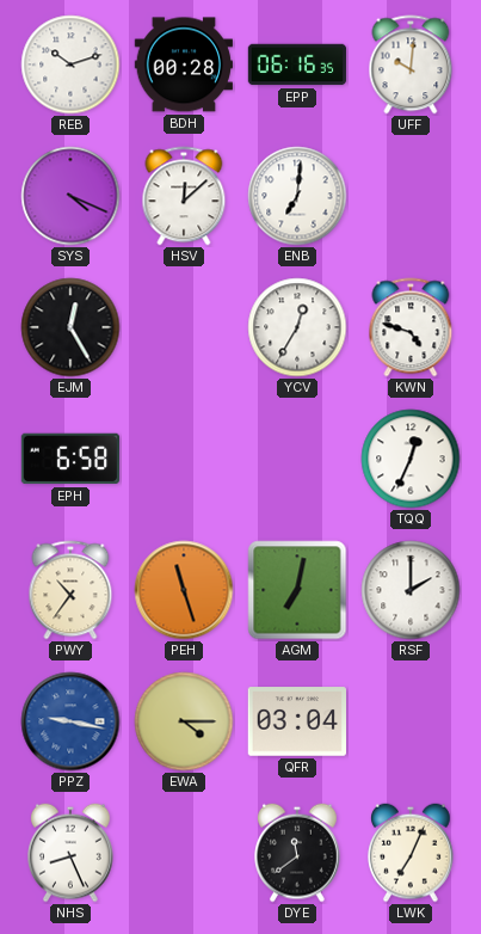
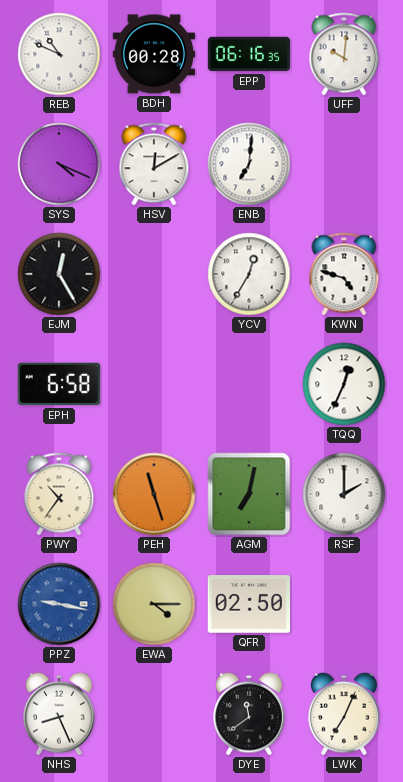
REB: 10:12 -> 10:49 (59, 54)
HSV: 12:08 -> 12:10 (154, 164)
QFR: 03:04 -> 02:50 (248, 604)
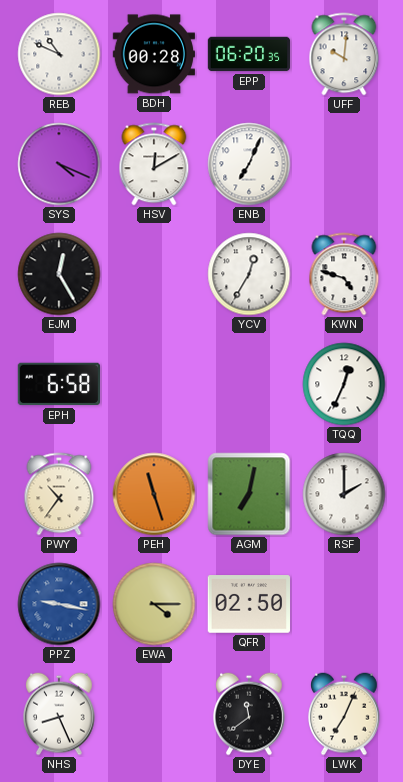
EPP: 06:16 -> 06:20 (249, 54)
ENB: 7:01 -> 7:04 (249, 164)
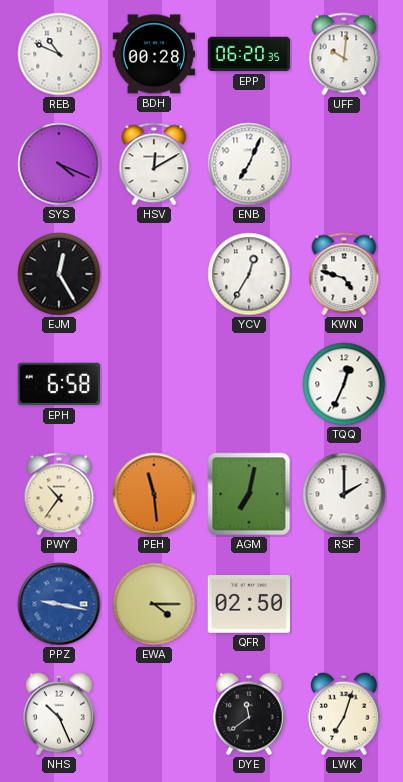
PEH: 11:27 -> 11:29 (154, 494)
NHS: 8:26 -> 10:26 (60, 714)
LWK: 7:04 -> 7:03 (345, 714)
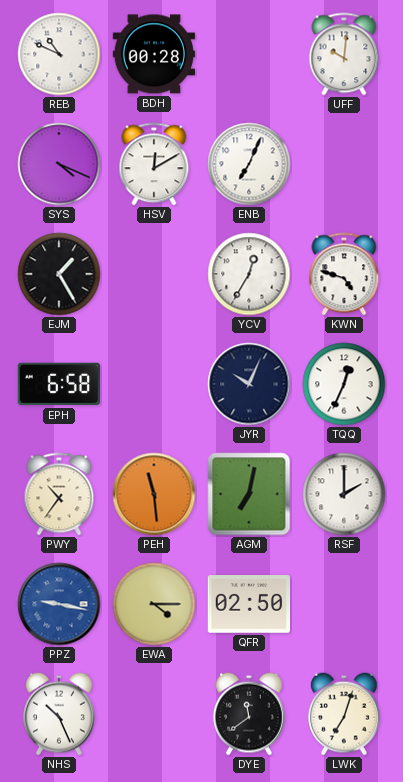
EPP: 06:20 -> none (249, 54)
EJM: 12:25 -> 1:25 (59, 274)
JYR: none -> 10:04 (249, 384)
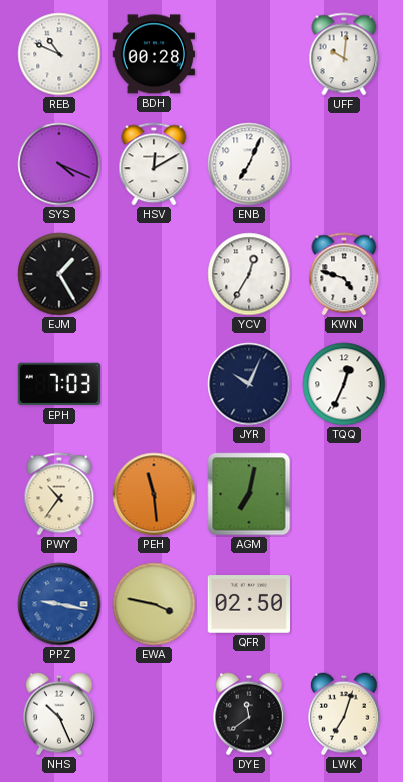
EPH: 6:58 -> 7:03 (58, 384)
RSF: 2:00 -> none (344, 494)
EWA: 4:15 -> 3:47 (154, 604)
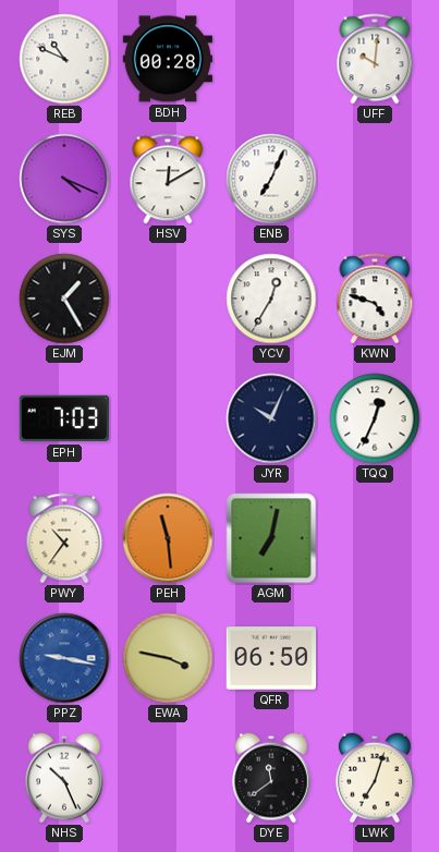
QFR: 02:50 -> 06:50 (270, 658)
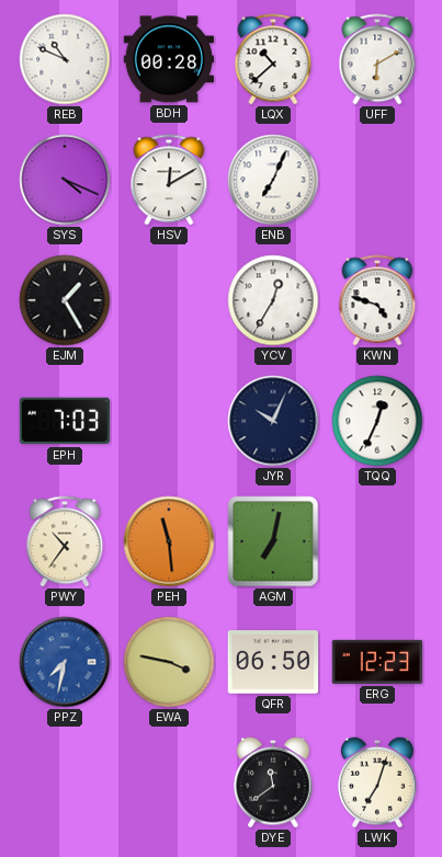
LQX: none -> 10:38 (273, 59)
UFF: 10:01 -> 6:10 (377, 59)
PPZ: 9:17 -> 7:32 (65, 662)
ERG: none -> 12:23 (376, 662)
NHS: 10:26 -> none (65, 778)
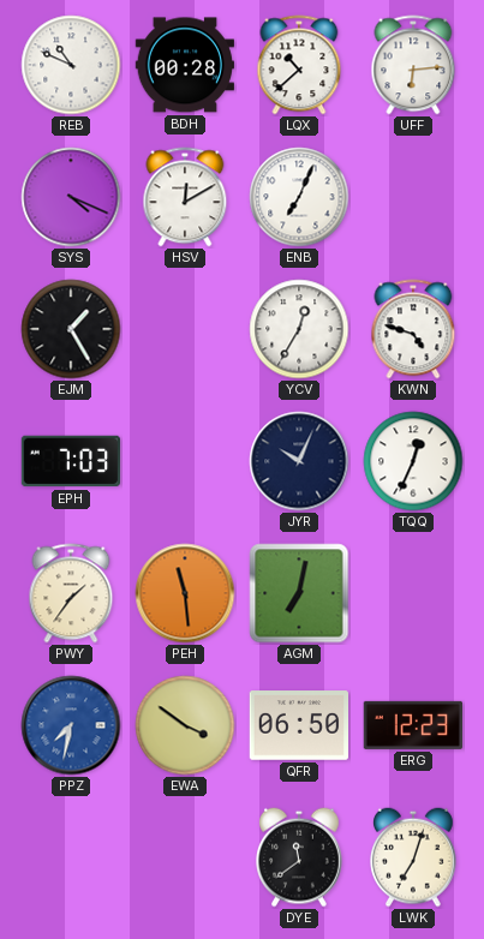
UFF: 6:10 -> 6:14 (413, 65)
PWY: 10:36 -> 1:36 (71, 593)
EWA: 3:47 -> 3:51 (185, 725)
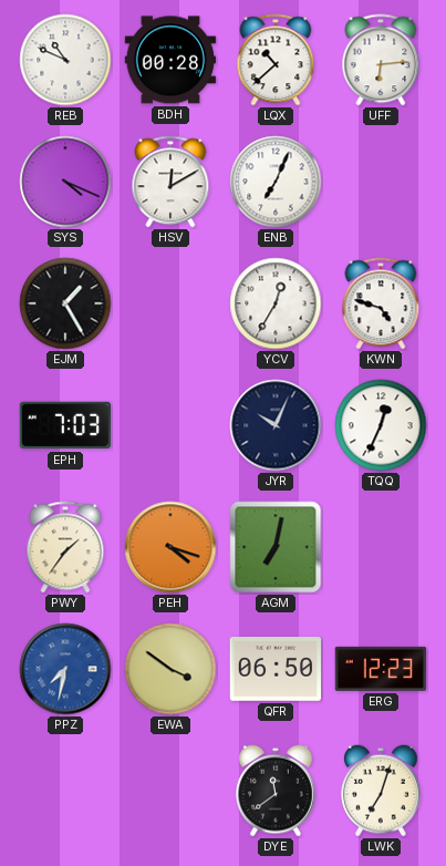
PEH: 11:29 -> 4:18 (170, 547)
